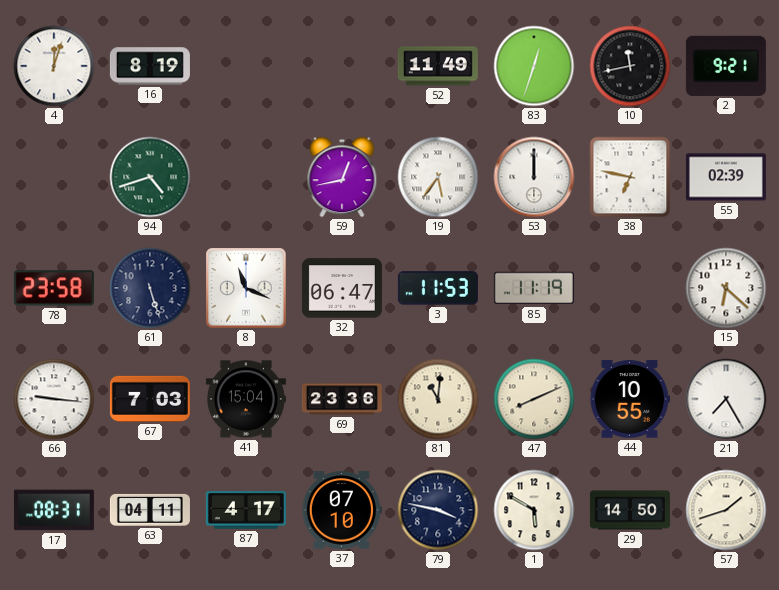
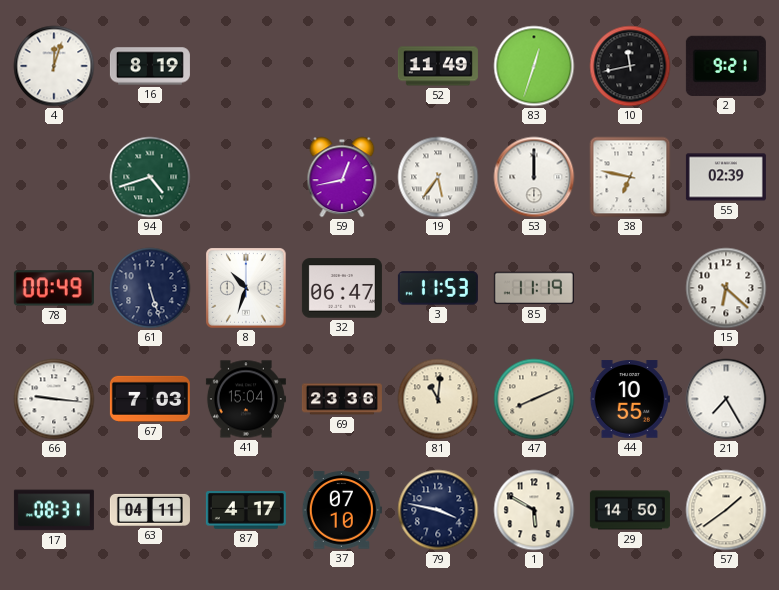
78: 23:58 -> 00:49 (54, 288)
8: 11:19 -> 10:33 (246, 288)
57: 1:42 -> 1:39 (726, 510)
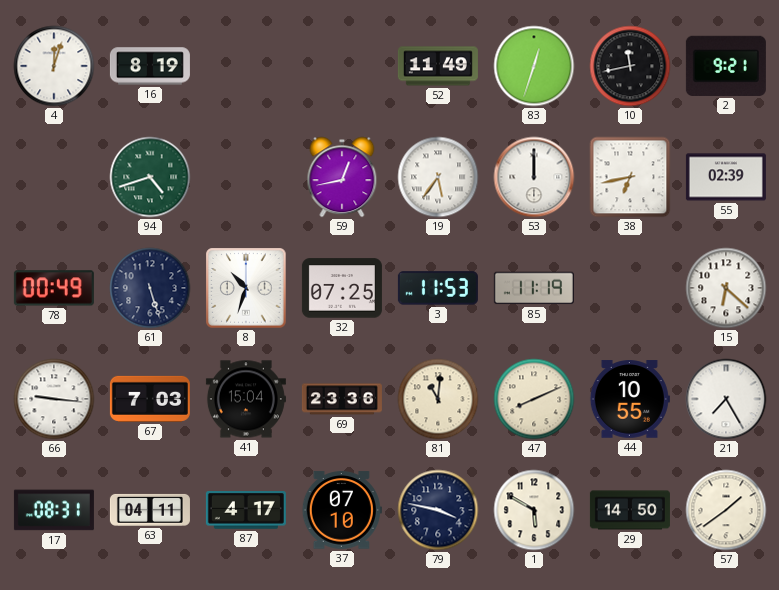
38: 6:47 -> 6:43 (630, 177)
32: 06:47 -> 07:25 (342, 288)
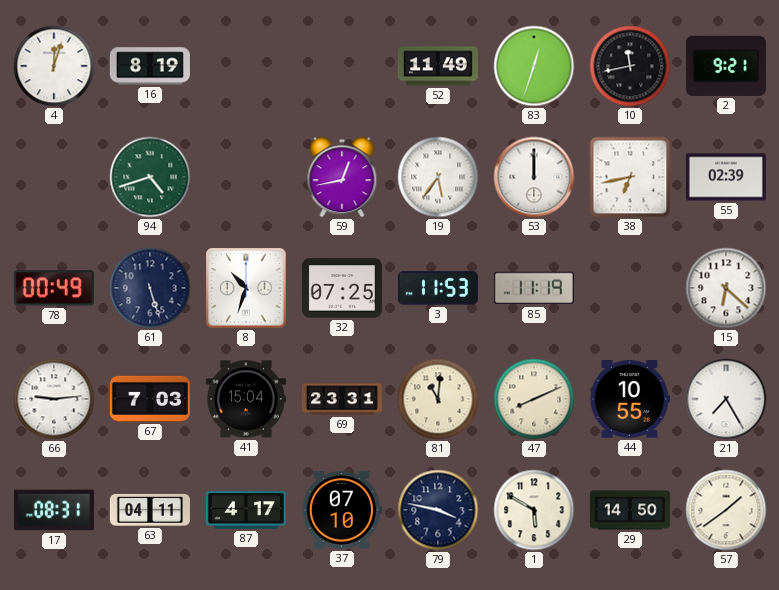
66: 9:16 -> 9:14 (54, 399)
69: 23:36 -> 23:31 (342, 399)
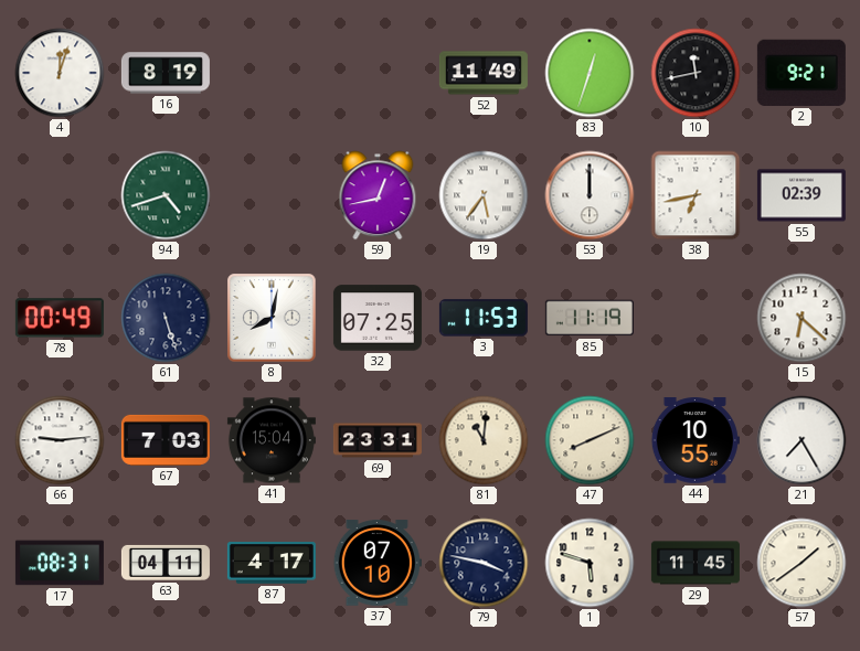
8: 10:33 -> 8:02 (272, 318)
1: 5:50 -> 5:48 (590, 563)
29: 14:50 -> 11:45 (696, 563)
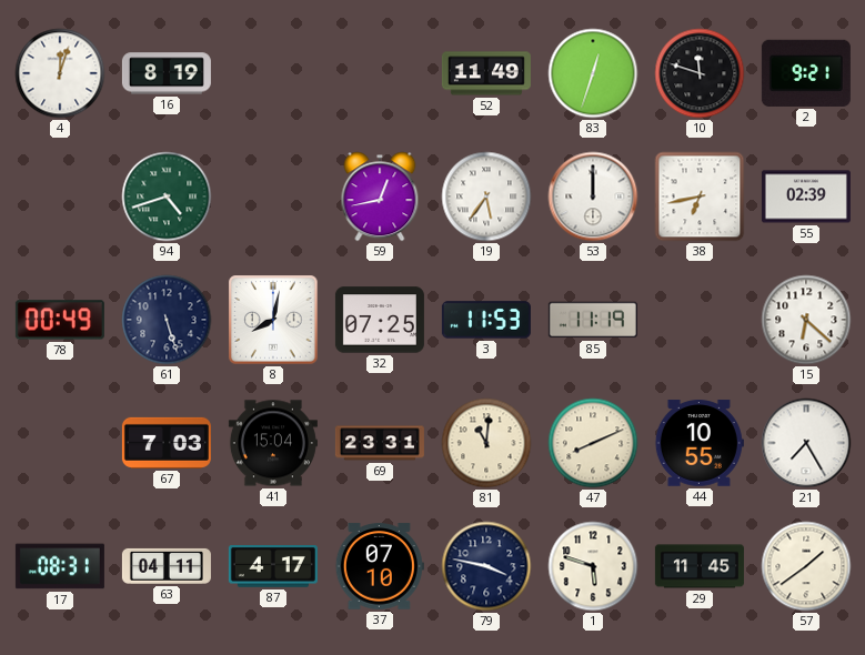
10: 11:43 -> 11:48 (700, 73)
66: 9:14 -> none (60, 440)
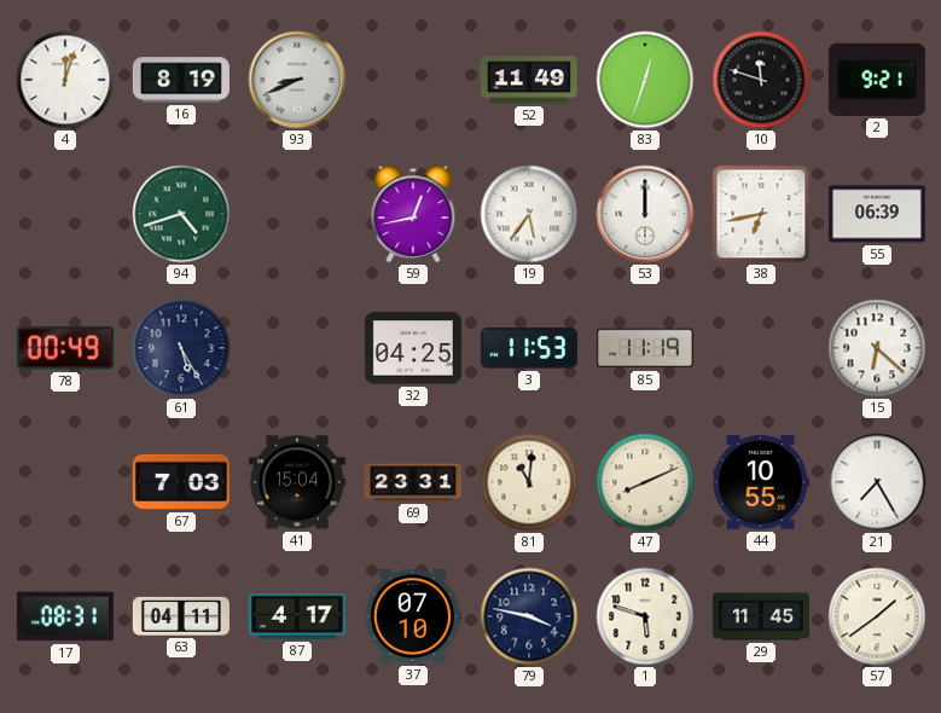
93: none -> 8:41 (297, 80)
55: 02:39 -> 06:39 (877, 214)
61: 5:27 -> 5:25 (181, 348)
8: 8:02 -> none (273, 320)
32: 07:25 -> 04:25 (413, 348)
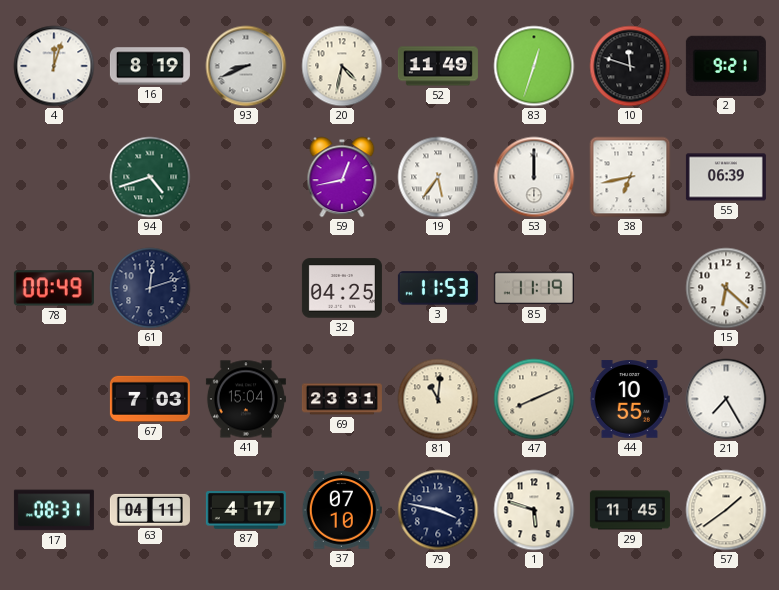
20: none -> 4:32 (342, 66)
61: 5:25 -> 12:12 (150, 288)
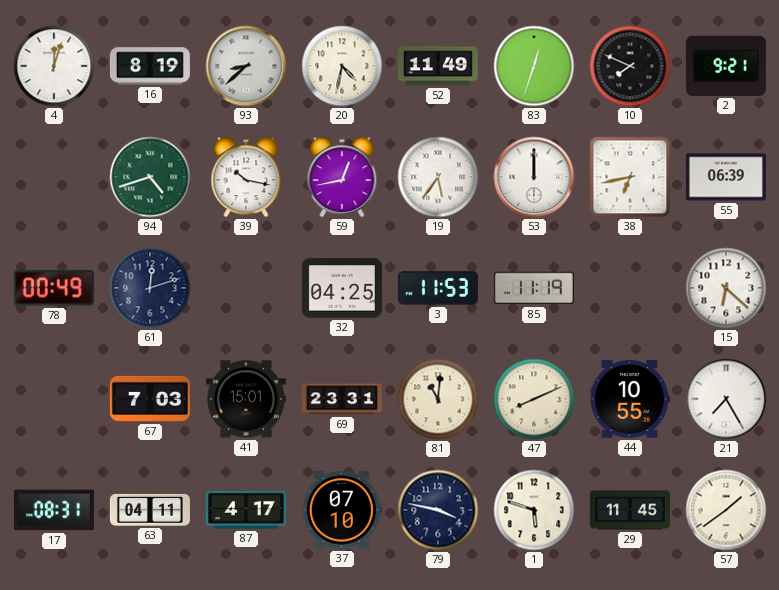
93: 8:41 -> 8:38 (246, 66)
10: 11:48 -> 7:49 (630, 66)
39: none -> 10:17 (246, 177)
41: 15:04 -> 15:01 (246, 399)
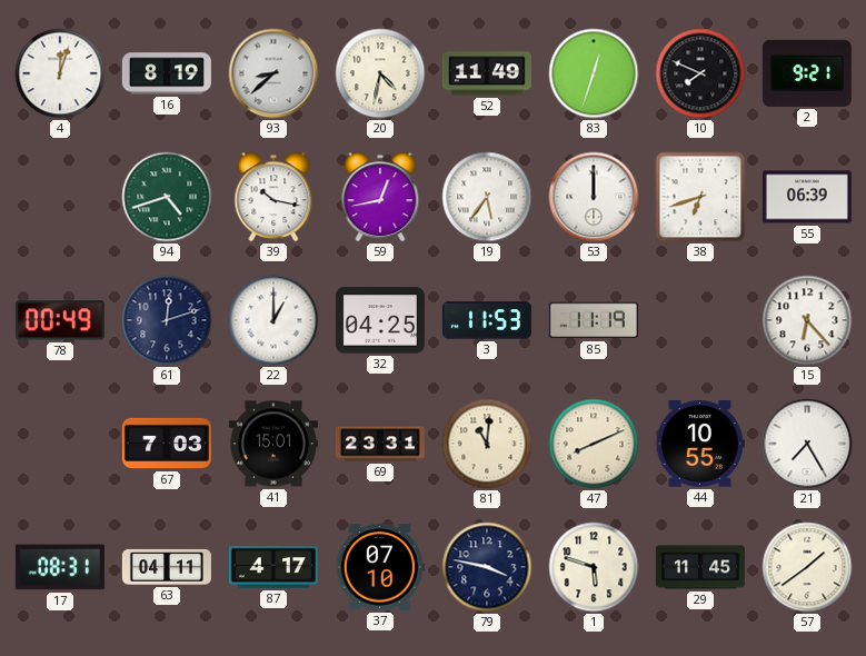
38: 6:43 -> 6:42 (700, 197)
22: none -> 1:00 (273, 320)
15: 6:22 -> 6:23 (807, 320)
